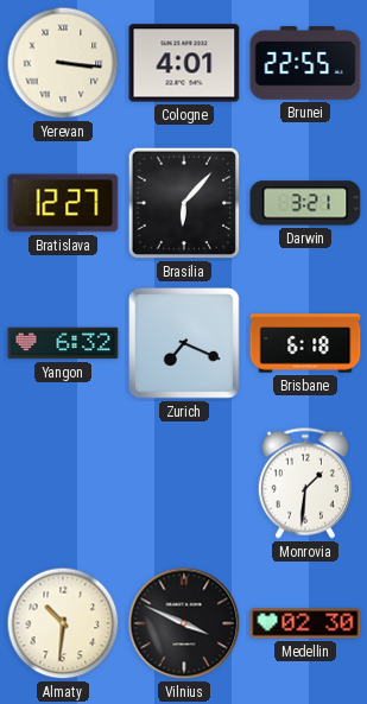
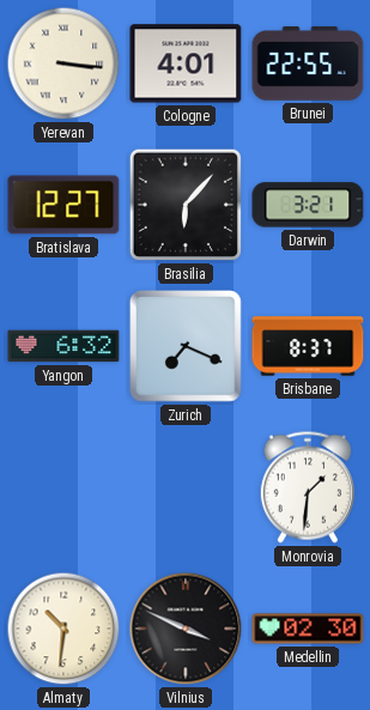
Brisbane: 6:18 -> 8:37 (308, 346)
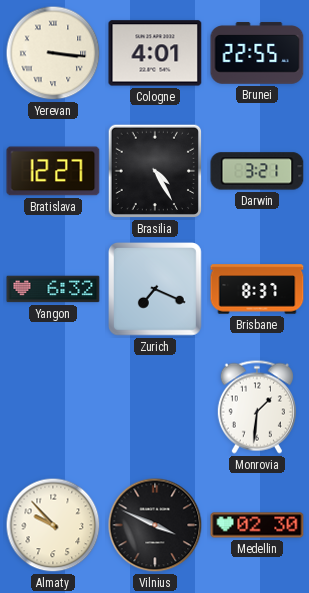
Brasilia: 6:07 -> 4:25 (155, 171)
Almaty: 10:31 -> 9:53 (53, 525)
